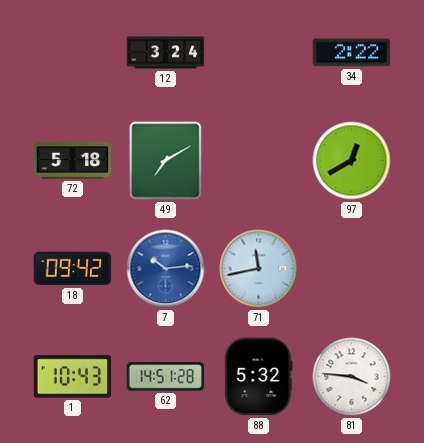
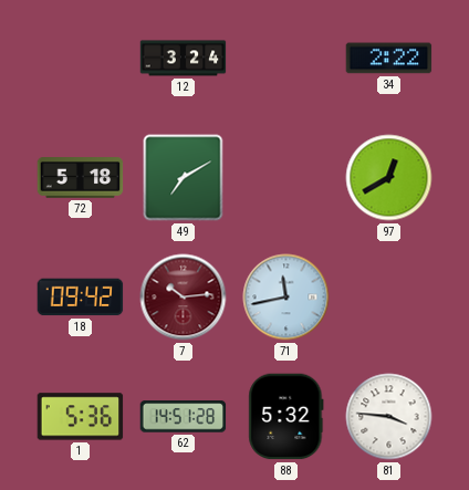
7 dial: blue -> burgundy (184, 298)
1: 10:43 -> 5:36 (81, 417)
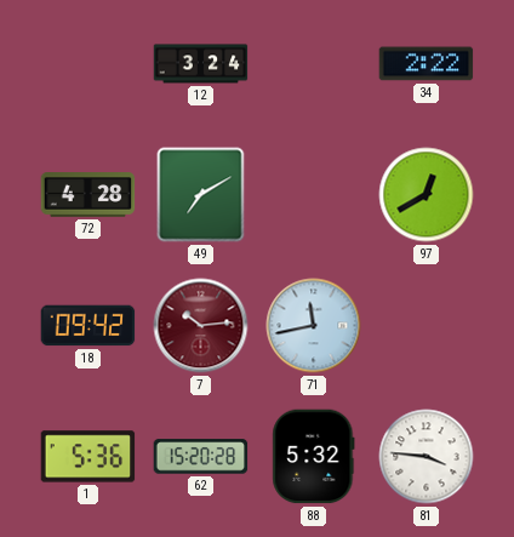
72: 5:18 -> 4:28 (88, 195)
62: 14:51 -> 15:20 (201, 457)
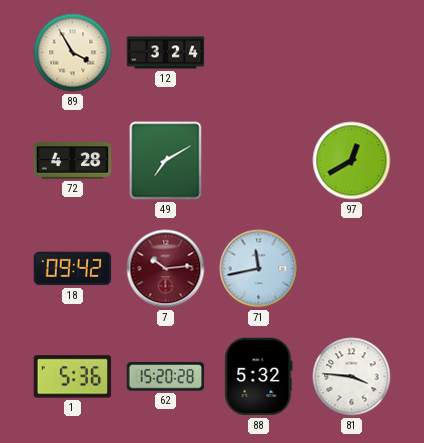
89: none -> 3:55 (73, 53)
34: 2:22 -> none (427, 64)
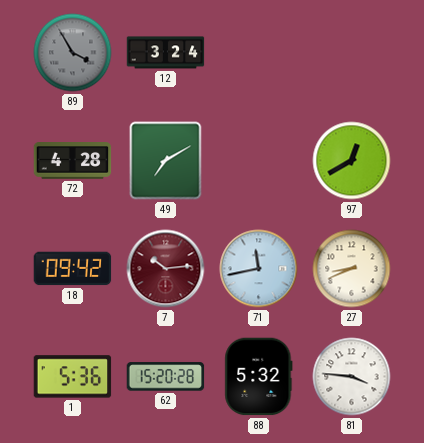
89 dial: cream -> grey (73, 53)
27: none -> 8:41 (352, 269)
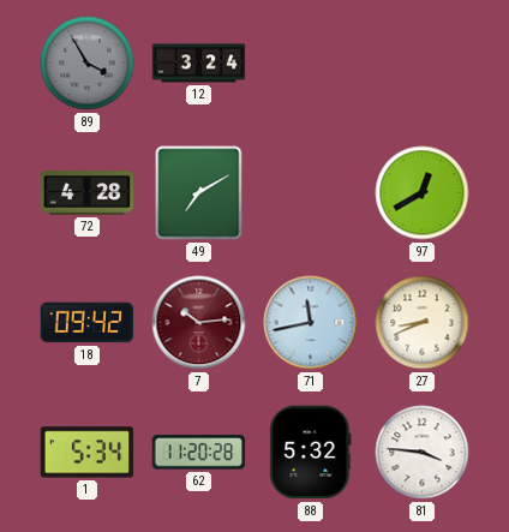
1: 5:36 -> 5:34 (88, 453)
62: 15:20 -> 11:20 (199, 453)
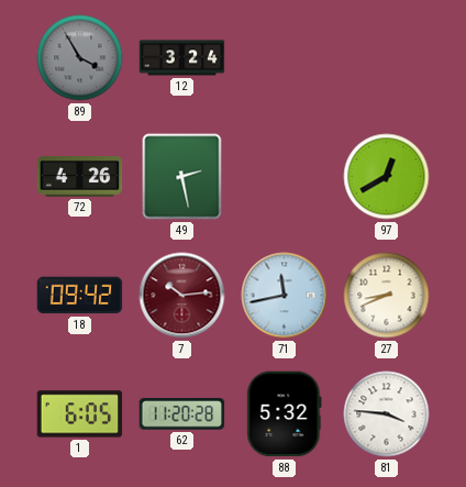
72: 4:28 -> 4:26 (80, 177)
49: 7:10 -> 2:28 (182, 177)
1: 5:34 -> 6:05 (80, 414)
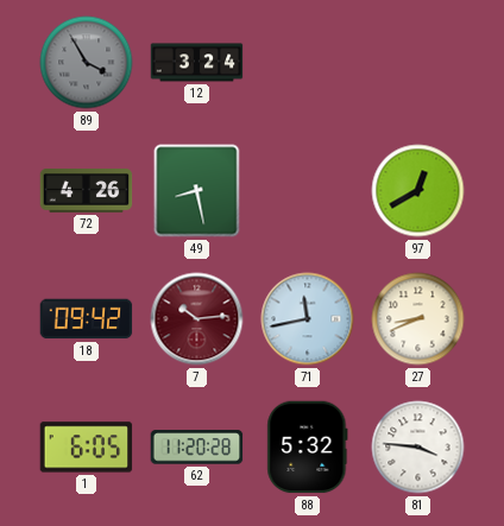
49: 2:28 -> 8:28 (197, 191)
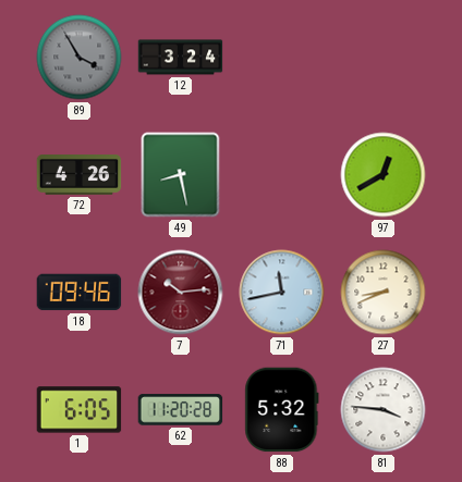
18: 09:42 -> 09:46 (80, 293)
